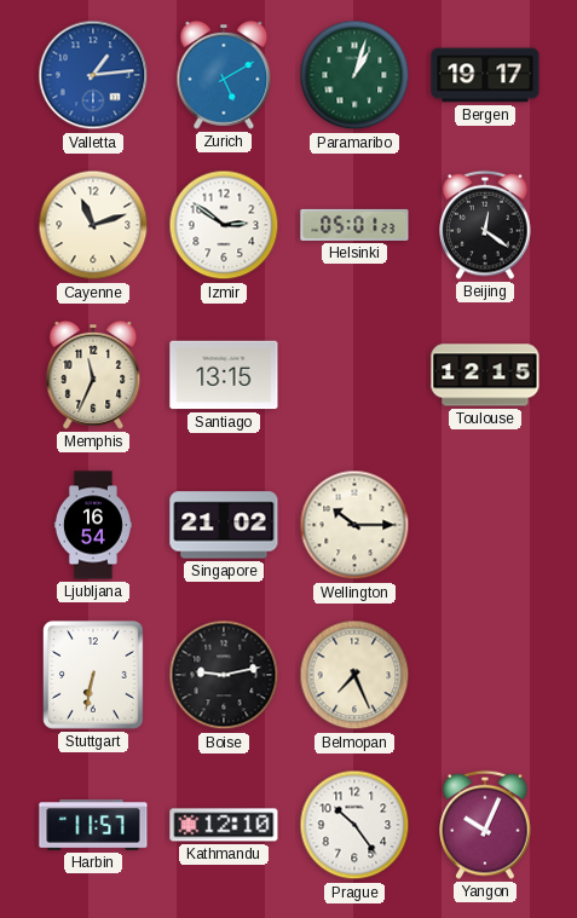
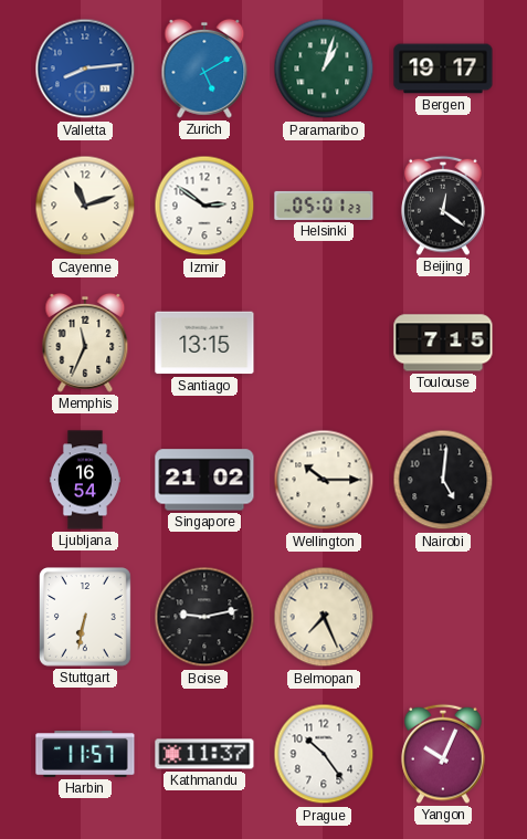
Valletta: 1:14 -> 8:14 (85, 69)
Toulouse: 12:15 -> 7:15 (443, 343)
Nairobi: none -> 5:01 (443, 480)
Kathmandu: 12:10 -> 11:37 (204, 754)
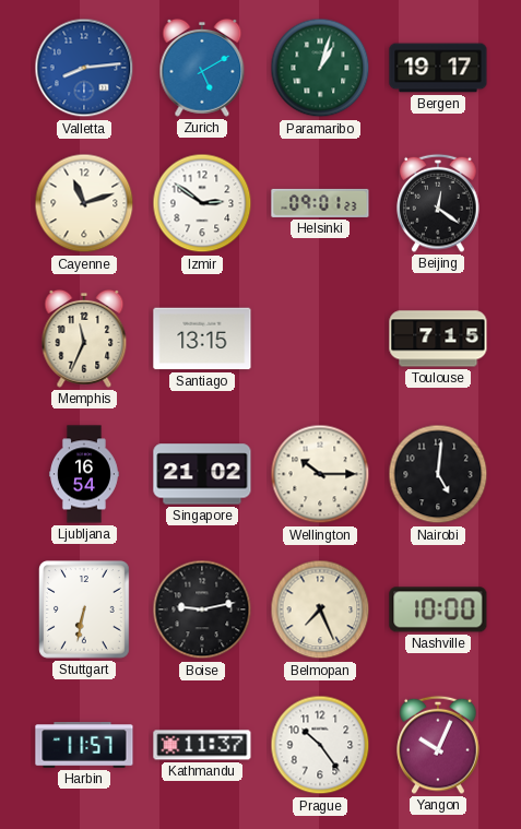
Helsinki: 05:01 -> 09:01 (320, 203)
Nashville: none -> 10:00 (438, 609)
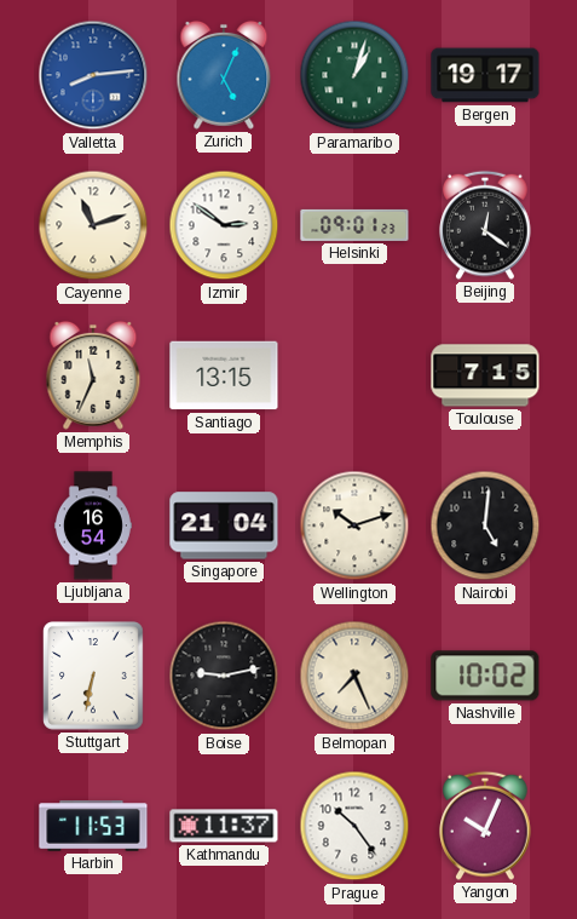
Zurich: 5:10 -> 5:04 (224, 75)
Singapore: 21:02 -> 21:04 (224, 525)
Wellington: 10:15 -> 10:12 (354, 525)
Nashville: 10:00 -> 10:02 (485, 676)
Harbin: 11:57 -> 11:53 (93, 826)
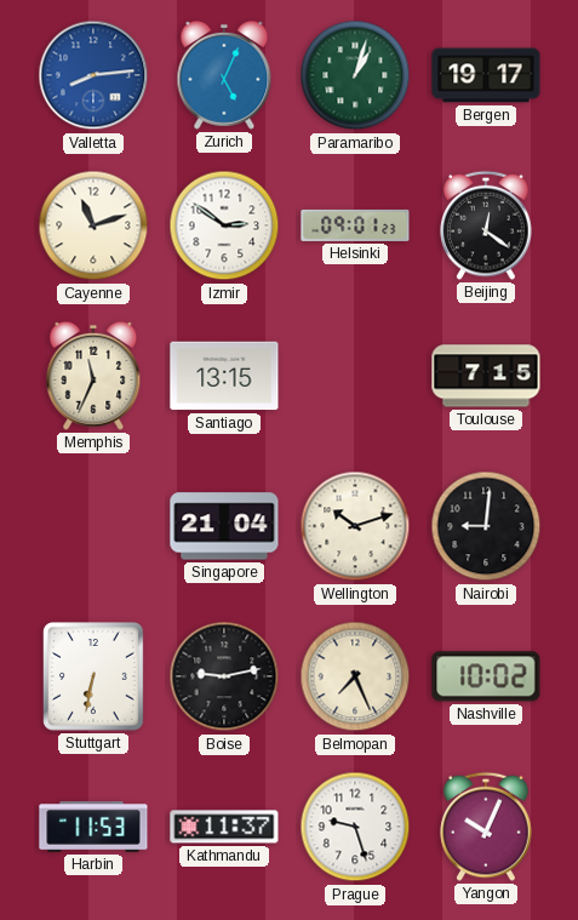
Ljubljana: 16:54 -> none (93, 525)
Nairobi: 5:01 -> 9:01 (486, 526)
Prague: 10:24 -> 9:27 (355, 827)
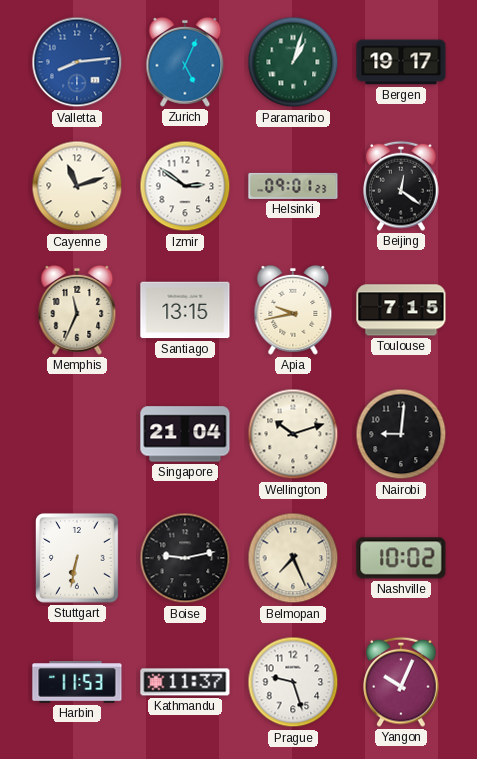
Apia: none -> 9:43 (293, 310)
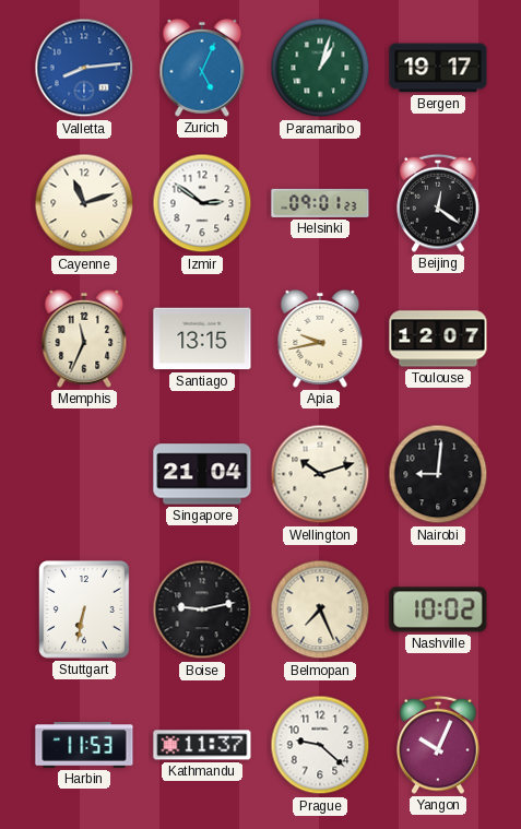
Toulouse: 7:15 -> 12:07 (438, 339)
Prague: 9:27 -> 9:22 (320, 745)
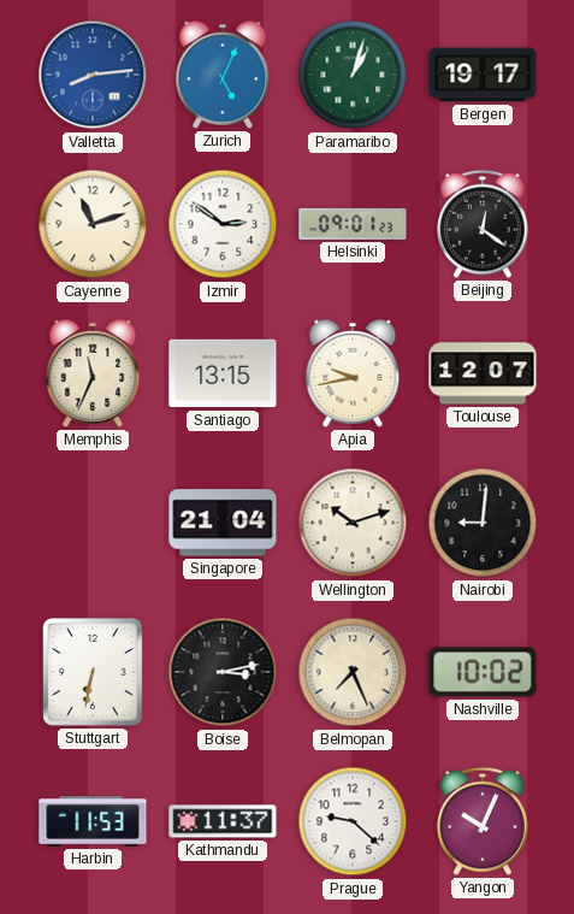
Boise: 9:13 -> 3:13 (223, 672)
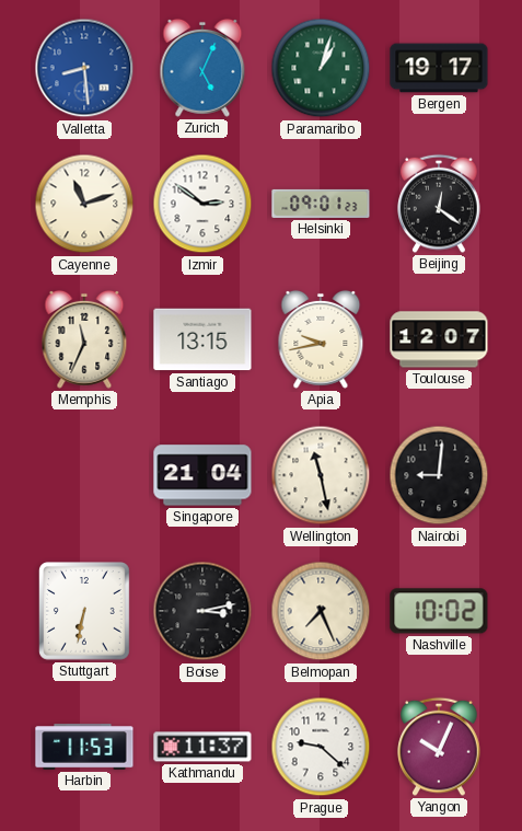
Valletta: 8:14 -> 8:29 (84, 68)
Wellington: 10:12 -> 11:28 (321, 475)
